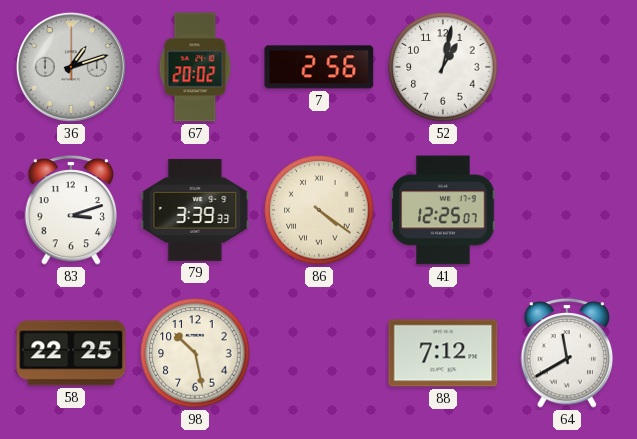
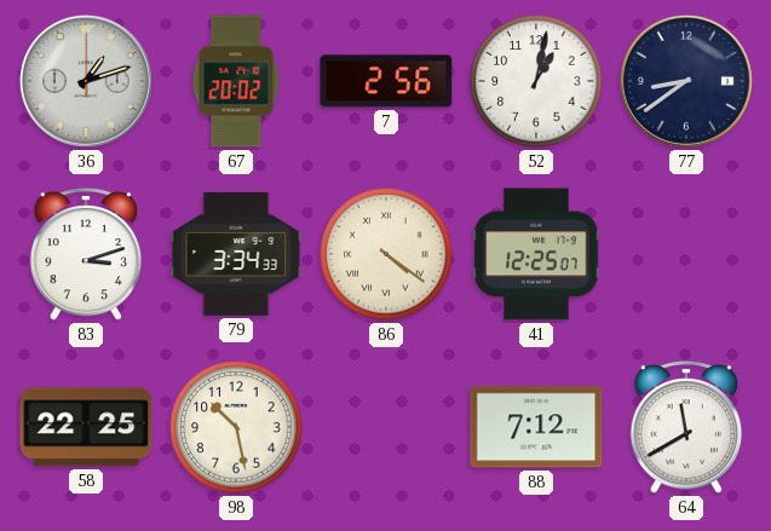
77: none -> 8:39 (686, 81)
79: 3:39 -> 3:34 (236, 254)
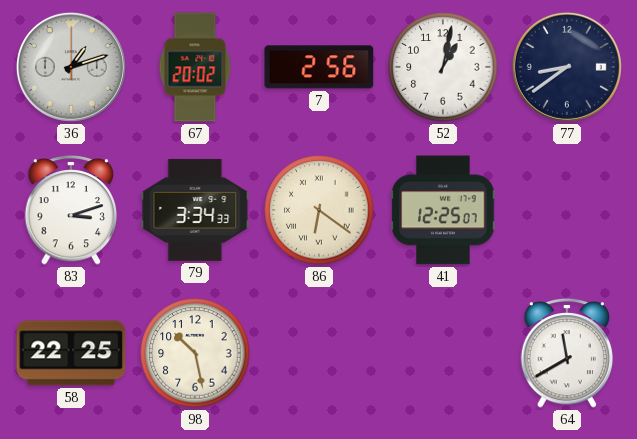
86: 4:21 -> 6:21 (319, 210)
88: 7:12 -> none (536, 427)
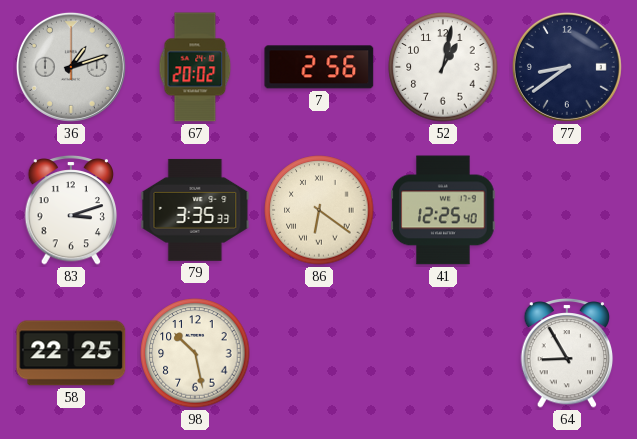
79: 3:34 -> 3:35 (195, 210)
41: 12:25:07 -> 12:25:40 (443, 210)
64: 11:40 -> 8:55 (567, 353)
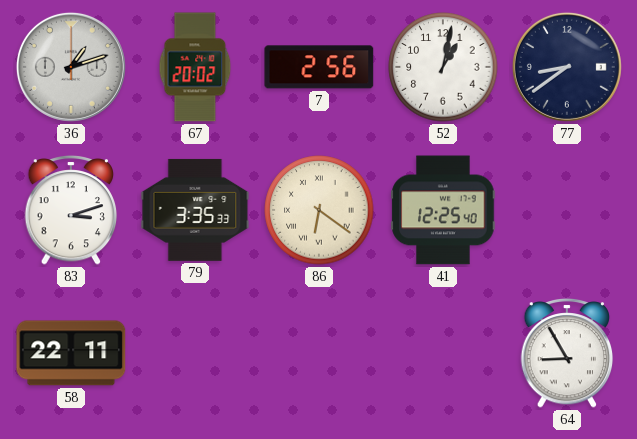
58: 22:25 -> 22:11 (71, 353)
98: 10:28 -> none (195, 353)
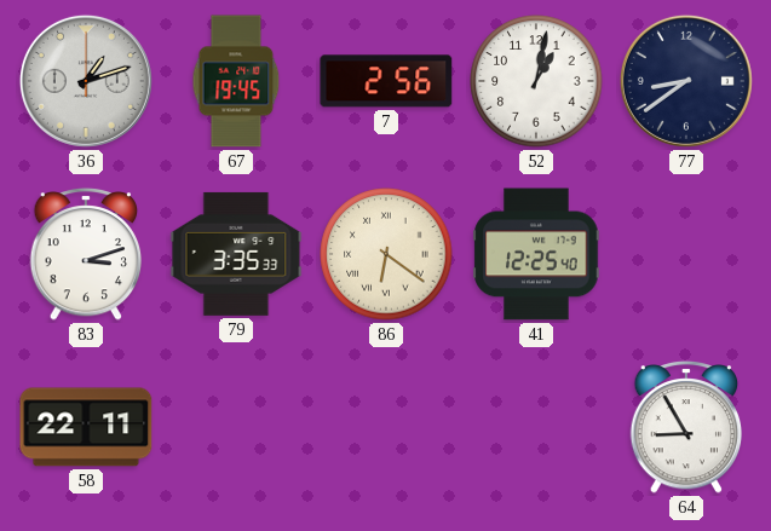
67: 20:02 -> 19:45 (236, 81)
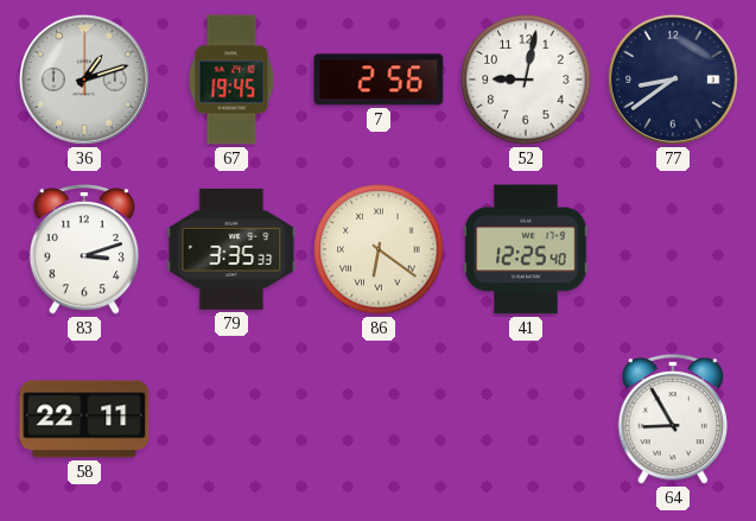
52: 1:02 -> 9:02 (526, 80)
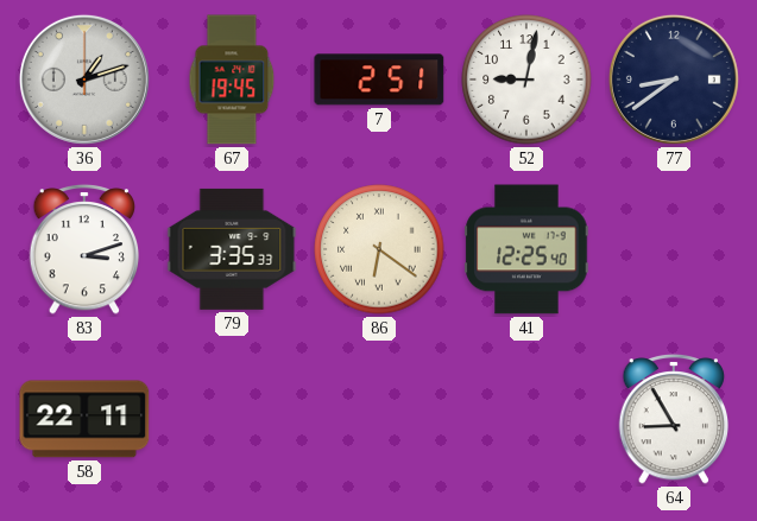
7: 2:56 -> 2:51 (379, 80)
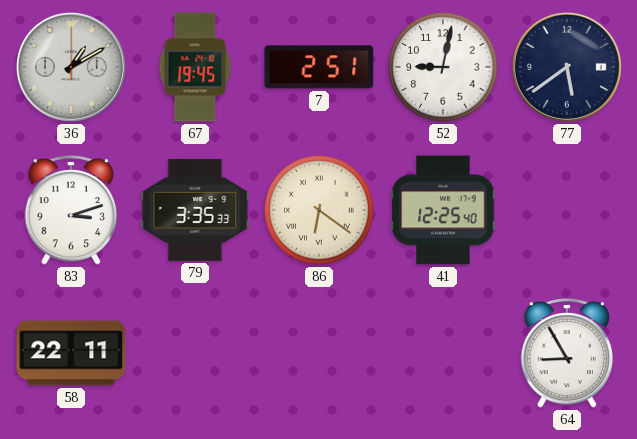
36: 1:12 -> 1:10 (71, 67)
77: 8:39 -> 5:39 (567, 67)
